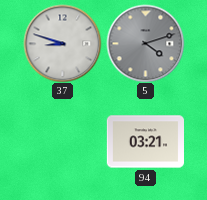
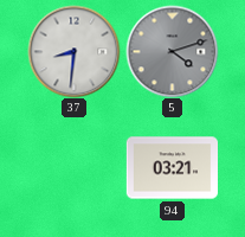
37: 8:48 -> 8:31 (73, 51)
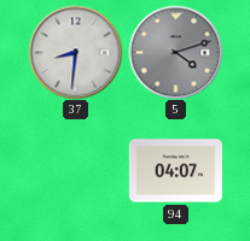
94: 03:21 -> 04:07 (175, 171)
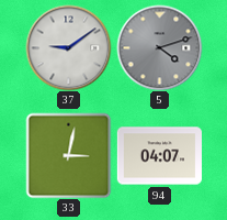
37: 8:31 -> 9:09 (68, 47)
33: none -> 3:02 (68, 155)
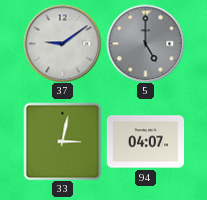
5: 4:12 -> 5:00 (145, 43)
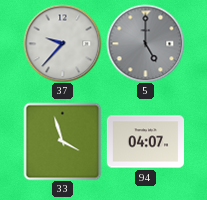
37: 9:09 -> 9:37 (62, 43)
33: 3:02 -> 3:57 (62, 141)
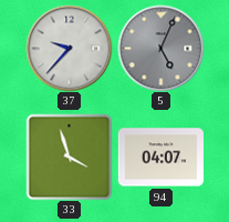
5: 5:00 -> 5:04 (160, 48)
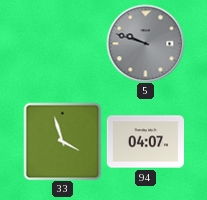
37: 9:37 -> none (69, 48)
5: 5:04 -> 9:48 (145, 43)
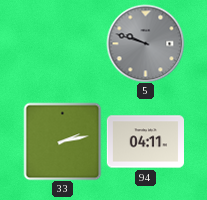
33: 3:57 -> 2:13 (62, 141)
94: 04:07 -> 04:11 (145, 142)
